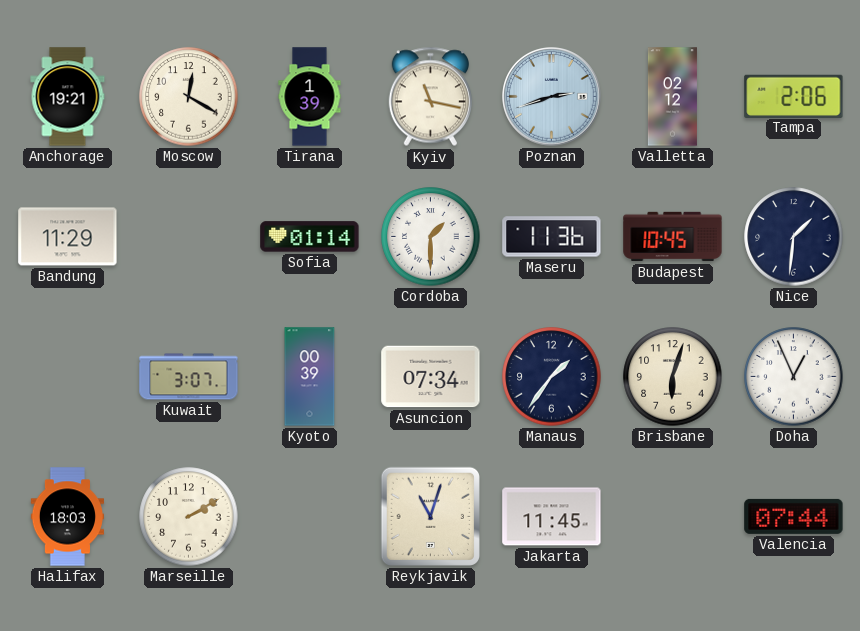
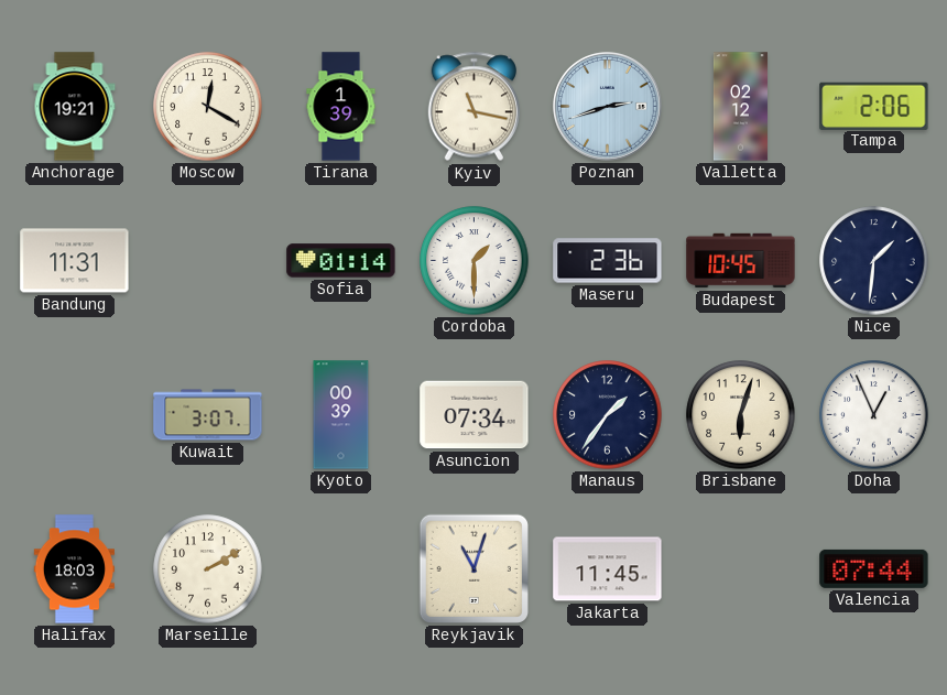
Bandung: 11:29 -> 11:31 (75, 261)
Maseru: 11:36 -> 2:36 (608, 261)
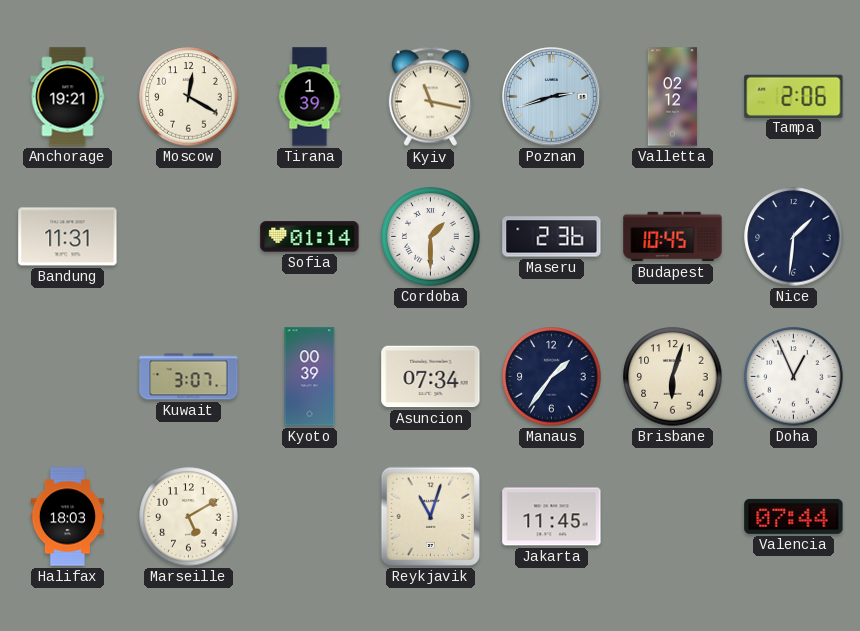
Marseille: 2:10 -> 5:10 (189, 517)
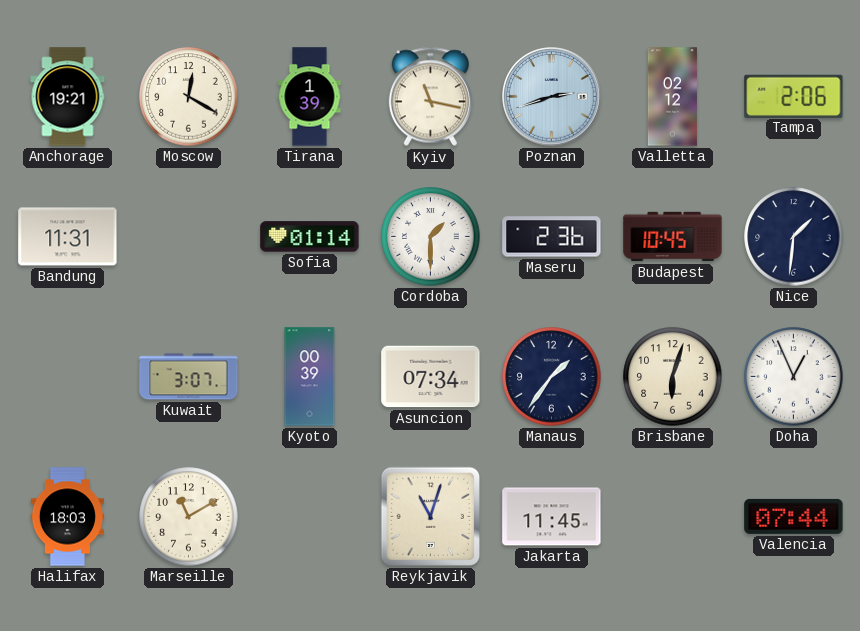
Marseille: 5:10 -> 11:10 (189, 517)
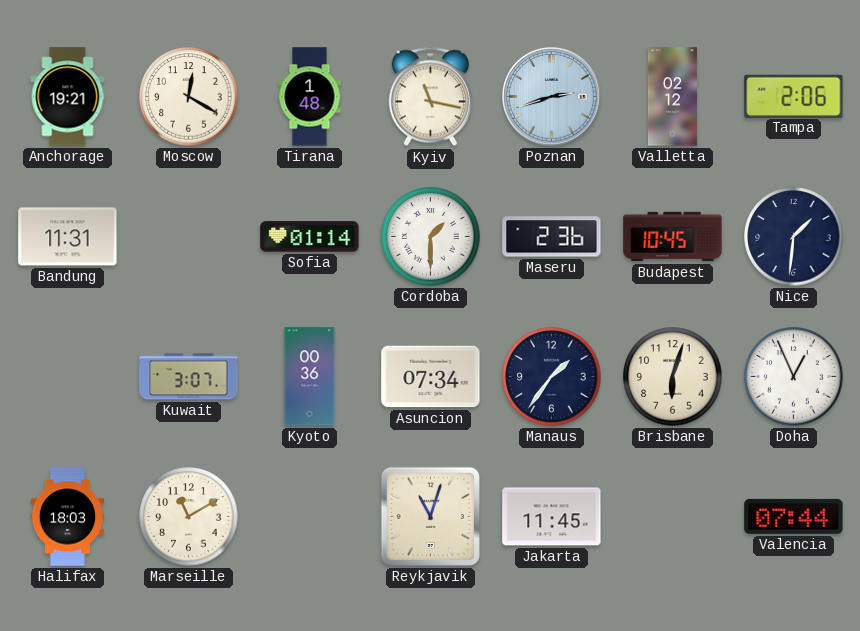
Tirana: 1:39 -> 1:48 (310, 97)
Kyoto: 00:39 -> 00:36 (310, 377)
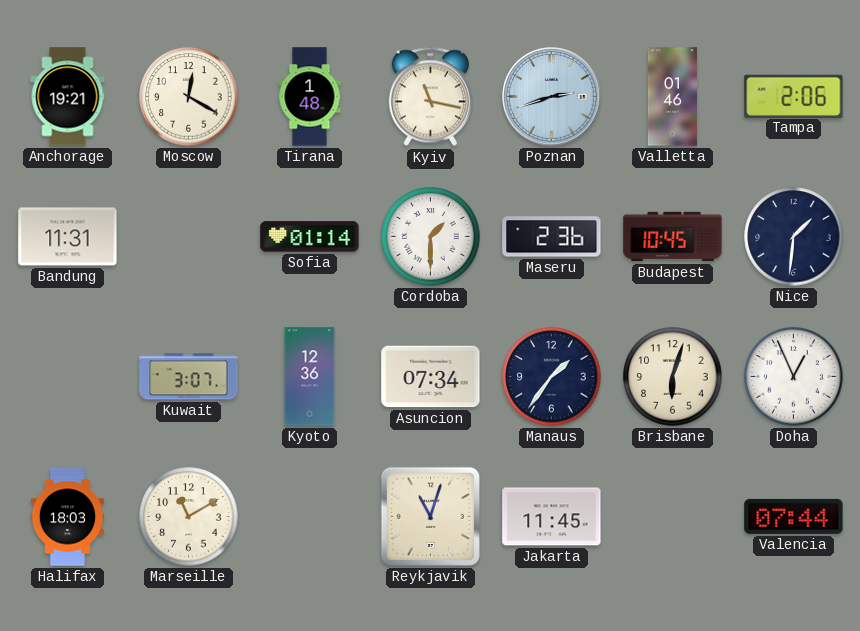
Valletta: 02:12 -> 01:46 (672, 97)
Kyoto: 00:36 -> 12:36 (310, 377)
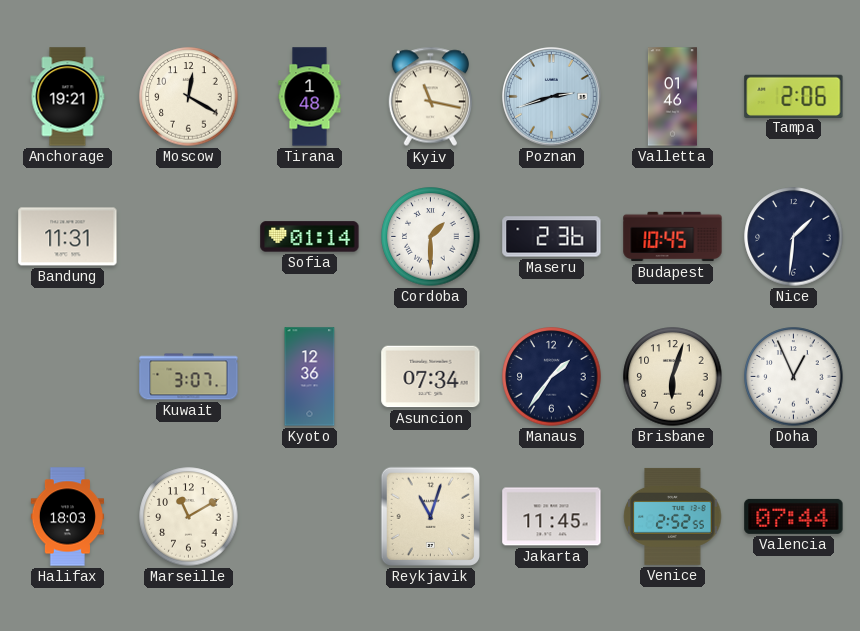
Venice: none -> 2:52 (673, 516)
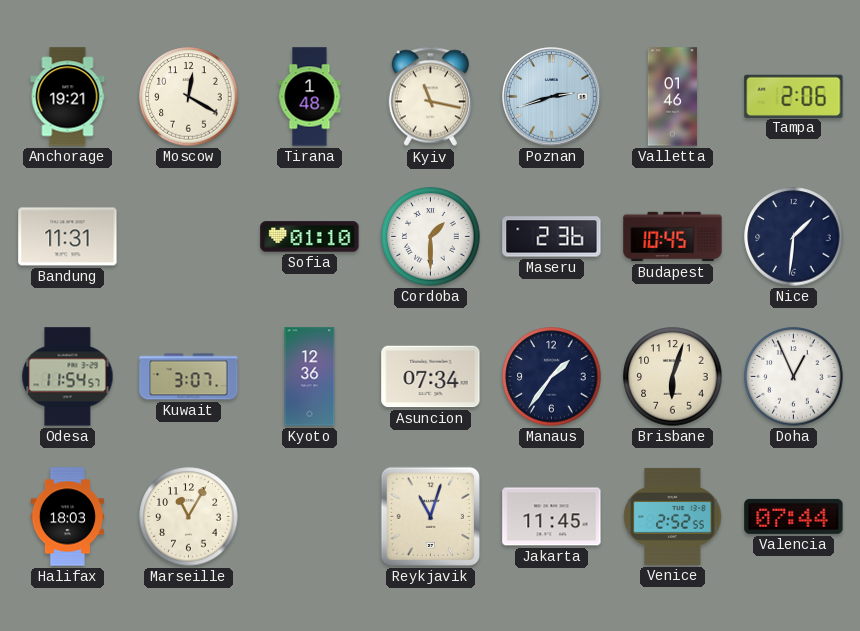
Sofia: 01:14 -> 01:10 (310, 237)
Odesa: none -> 11:54 (68, 377)
Marseille: 11:10 -> 11:05 (189, 517)
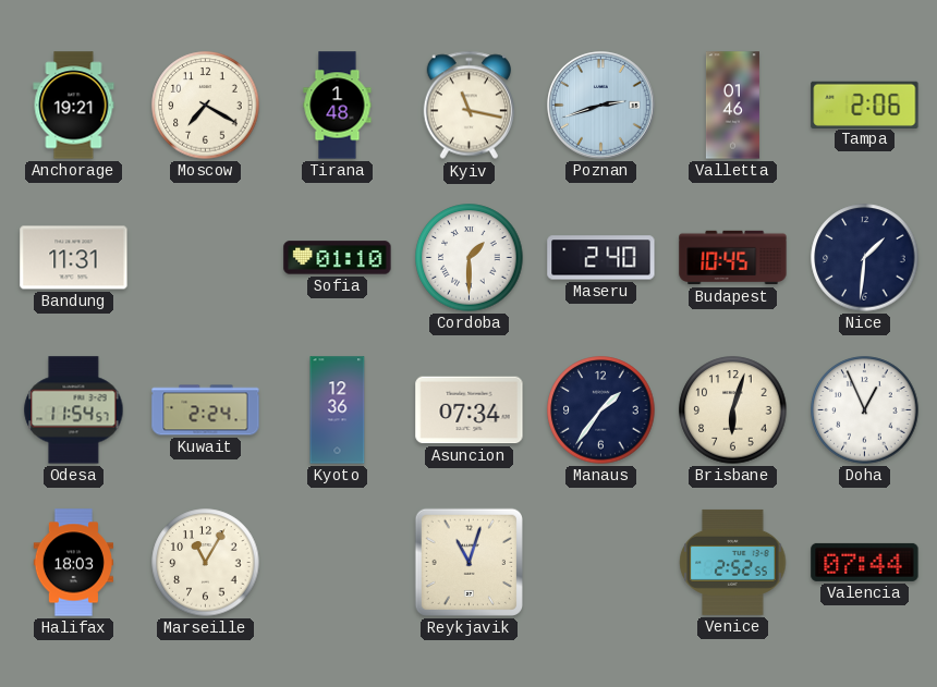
Moscow: 12:20 -> 7:20 (206, 106)
Maseru: 2:36 -> 2:40 (601, 258)
Kuwait: 3:07 -> 2:24 (206, 410)
Jakarta: 11:45 -> none (552, 517)
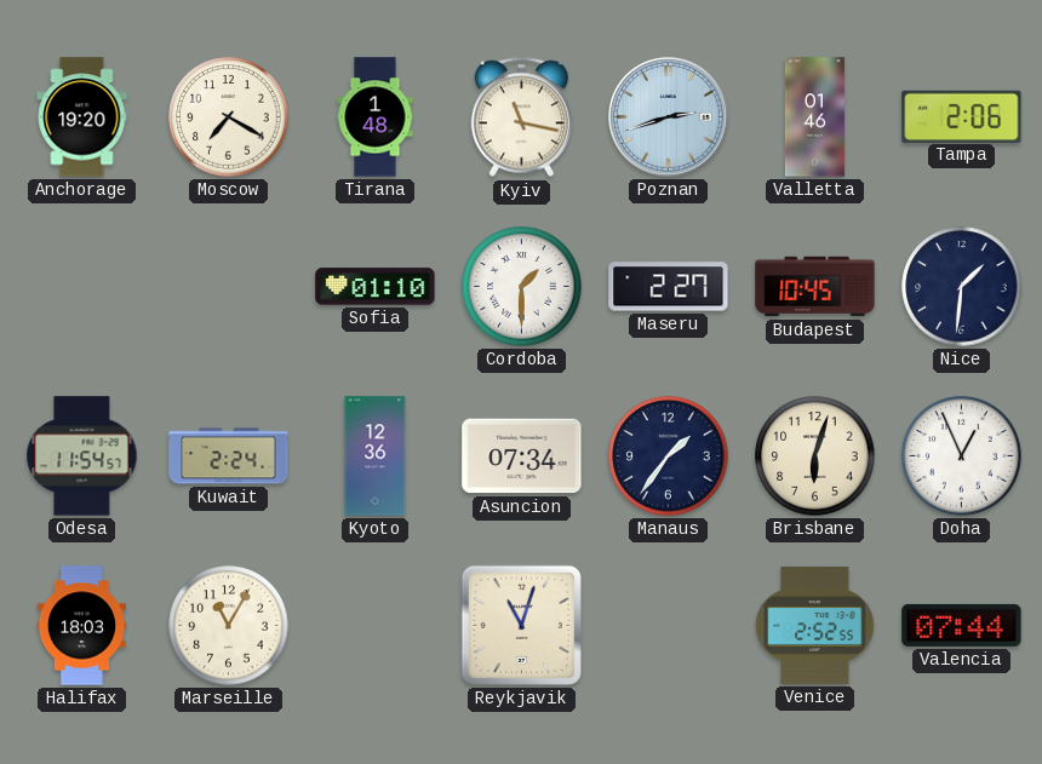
Anchorage: 19:21 -> 19:20 (82, 117)
Bandung: 11:31 -> none (74, 258)
Maseru: 2:40 -> 2:27 (669, 287)
